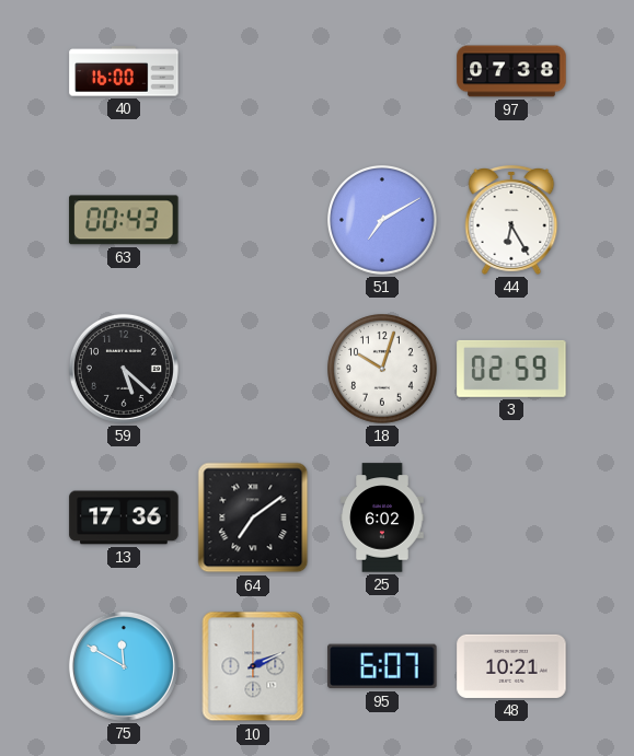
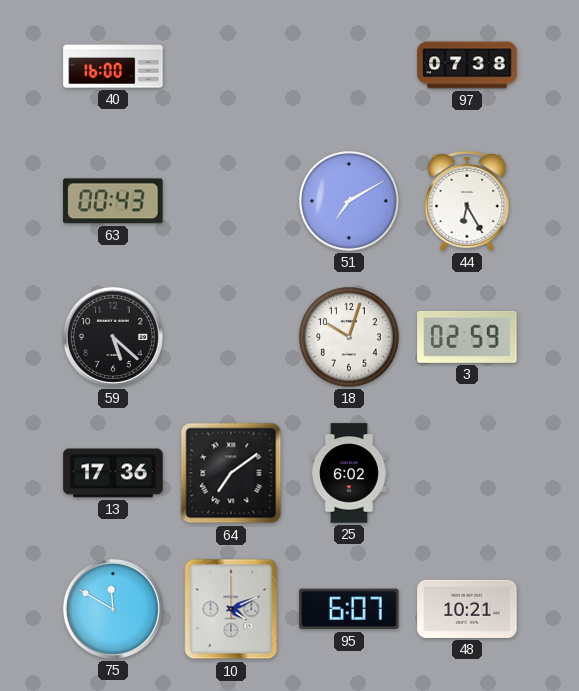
10: 2:11 -> 4:11 (231, 609)
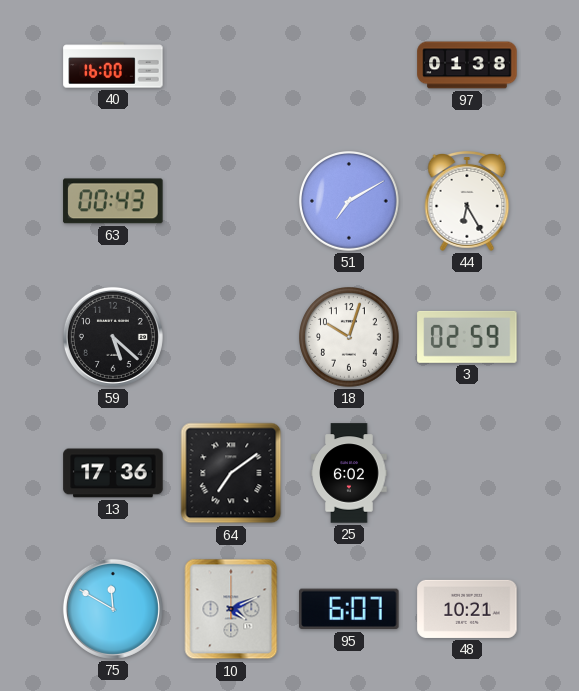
97: 07:38 -> 01:38 (467, 65)
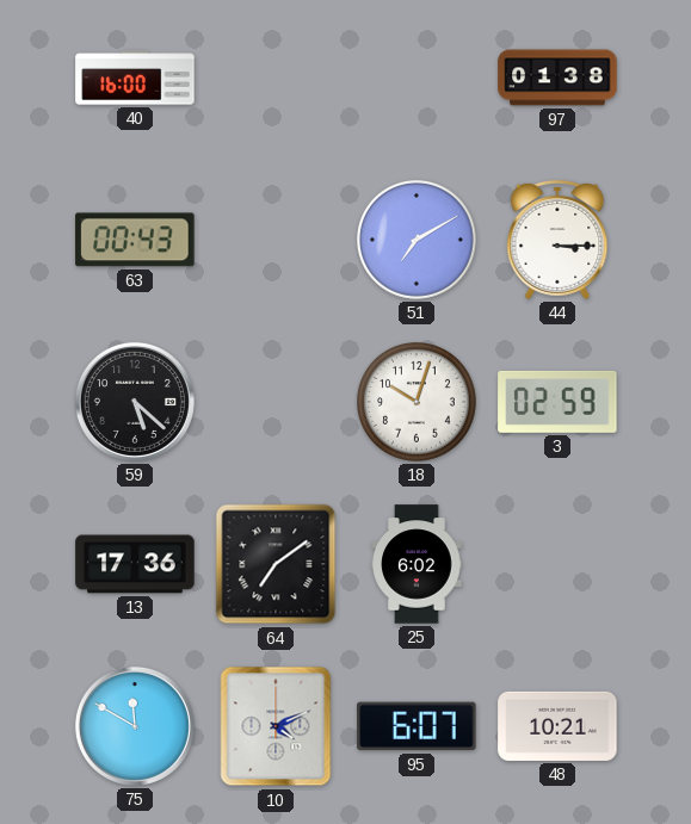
44: 6:25 -> 3:15 (557, 240)
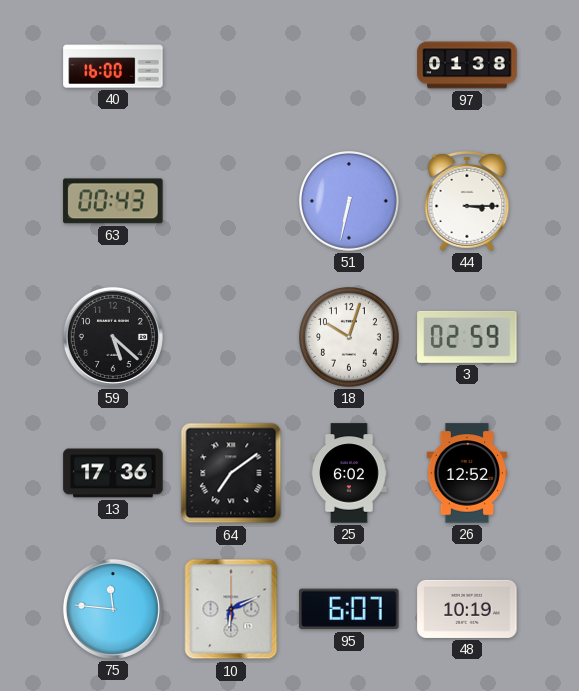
51: 7:10 -> 6:32 (350, 202)
26: none -> 12:52 (467, 473)
75: 11:50 -> 11:46 (113, 609)
10: 4:11 -> 6:11 (231, 609)
48: 10:21 -> 10:19 (467, 609)
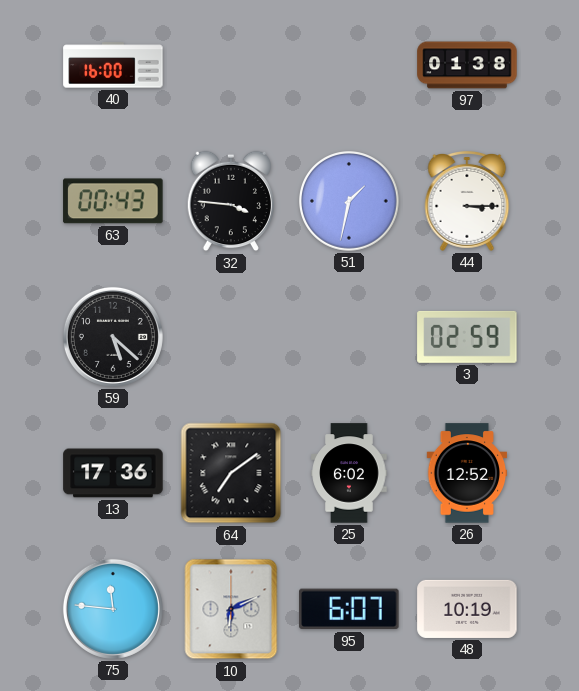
32: none -> 3:46 (230, 201)
51: 6:32 -> 1:32 (350, 202)
18: 10:03 -> none (350, 338)
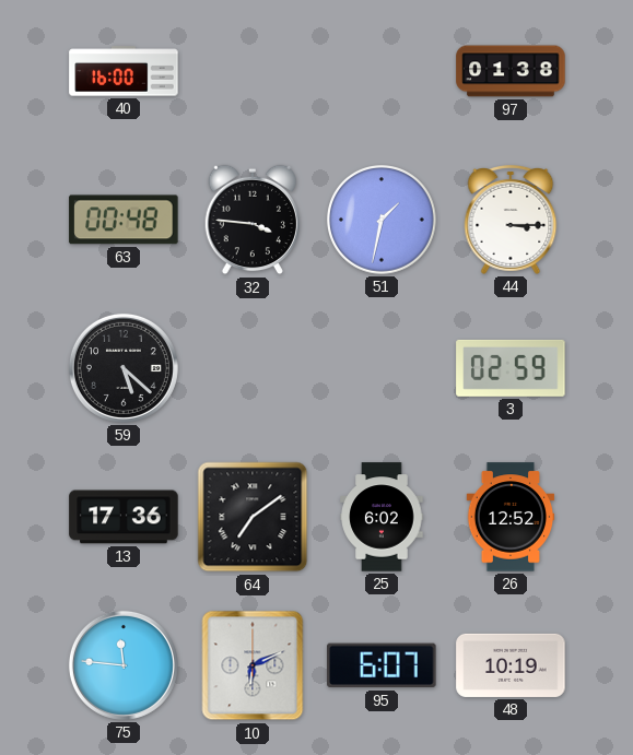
63: 00:43 -> 00:48 (124, 220)
